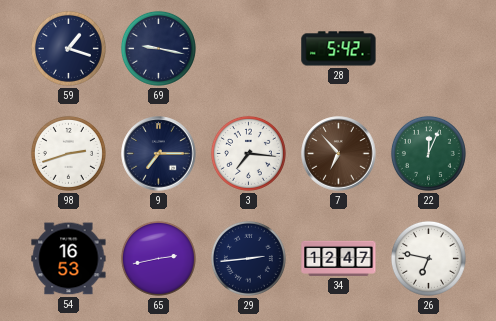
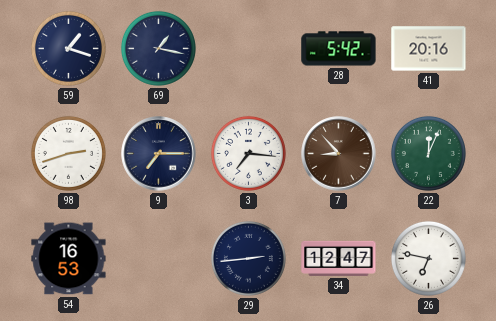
69: 9:17 -> 1:17 (158, 48)
41: none -> 20:16 (429, 49)
7: 6:53 -> 8:53 (339, 154)
65: 2:43 -> none (158, 258)
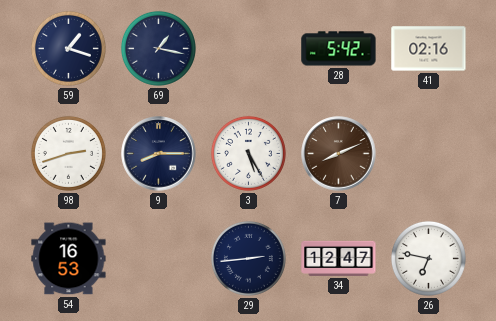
41: 20:16 -> 02:16 (429, 49)
9: 7:15 -> 8:15 (159, 154)
3: 7:16 -> 5:25 (248, 153)
7: 8:53 -> 8:11 (339, 154)
22: 12:04 -> none (428, 153)
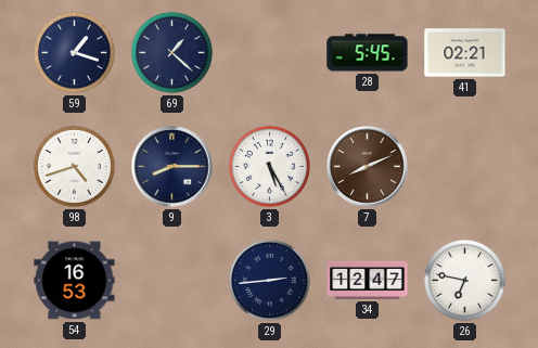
69: 1:17 -> 1:22 (171, 52)
28: 5:42 -> 5:45 (368, 53)
41: 02:16 -> 02:21 (465, 53)
98: 2:42 -> 4:42 (74, 166)
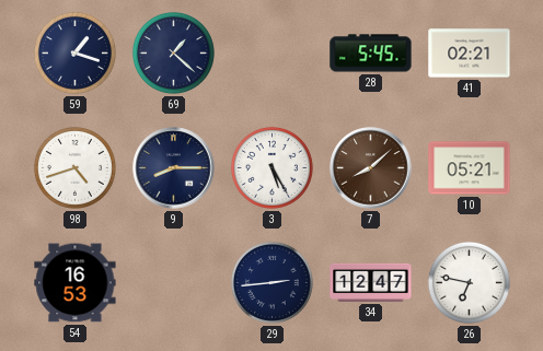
7: 8:11 -> 8:08 (371, 168)
10: none -> 05:21 (470, 168)
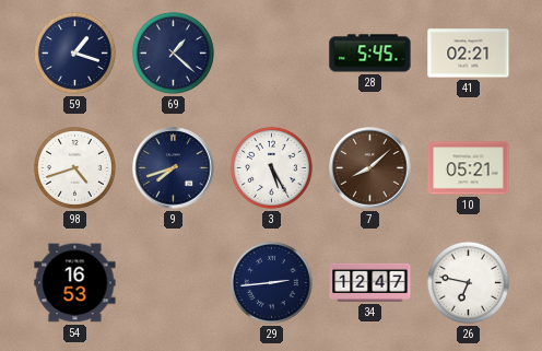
9: 8:15 -> 7:42 (174, 168)
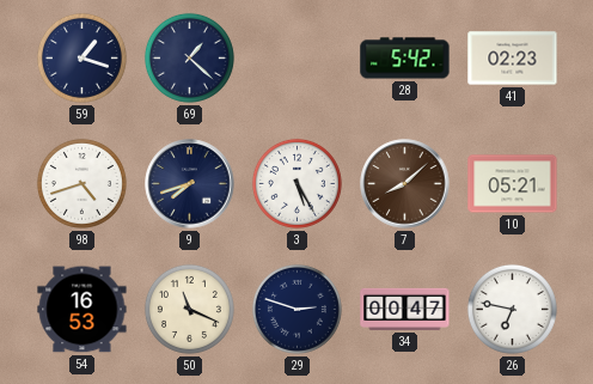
28: 5:45 -> 5:42 (405, 59)
41: 02:21 -> 02:23 (513, 59)
50: none -> 11:19 (189, 309)
29: 2:44 -> 2:48 (296, 309)
34: 12:47 -> 00:47 (405, 309)
